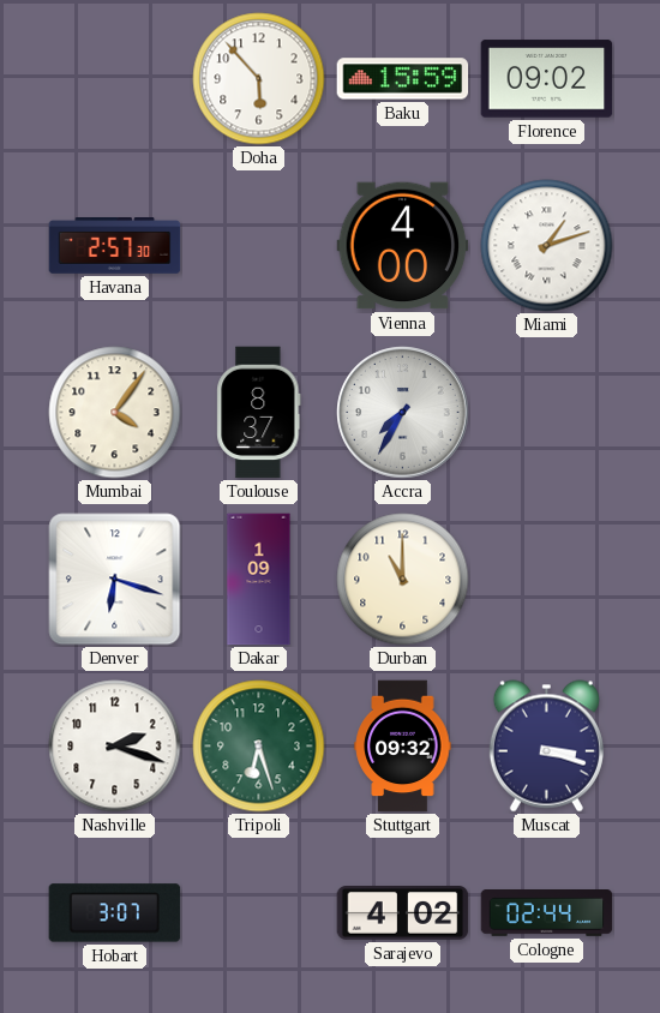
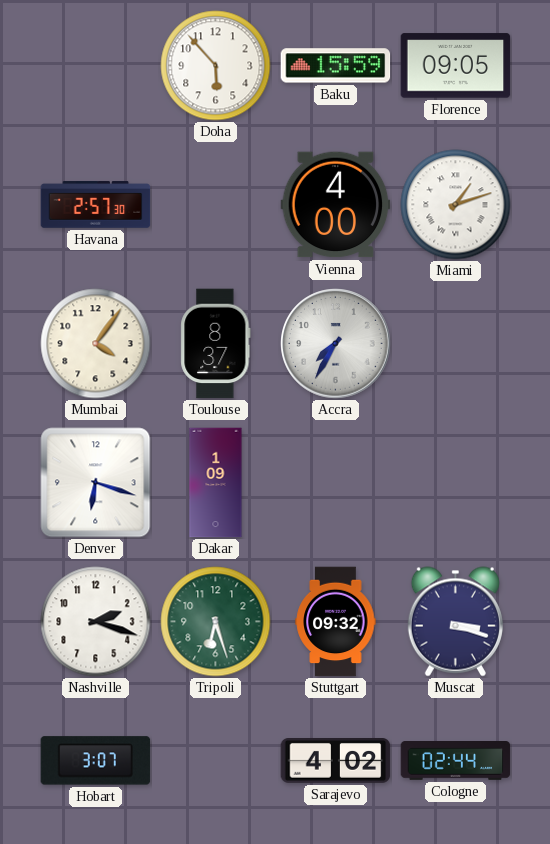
Florence: 09:02 -> 09:05 (456, 66)
Durban: 11:00 -> none (403, 580)
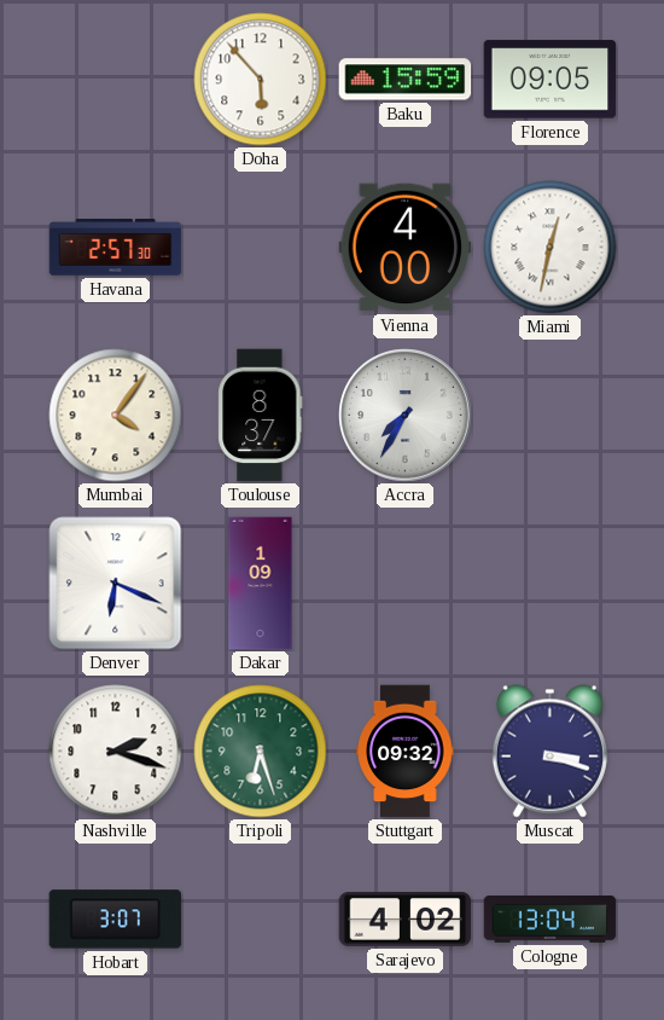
Miami: 1:12 -> 12:32 (551, 248)
Denver: 6:18 -> 6:19 (116, 584)
Cologne: 02:44 -> 13:04 (551, 920)
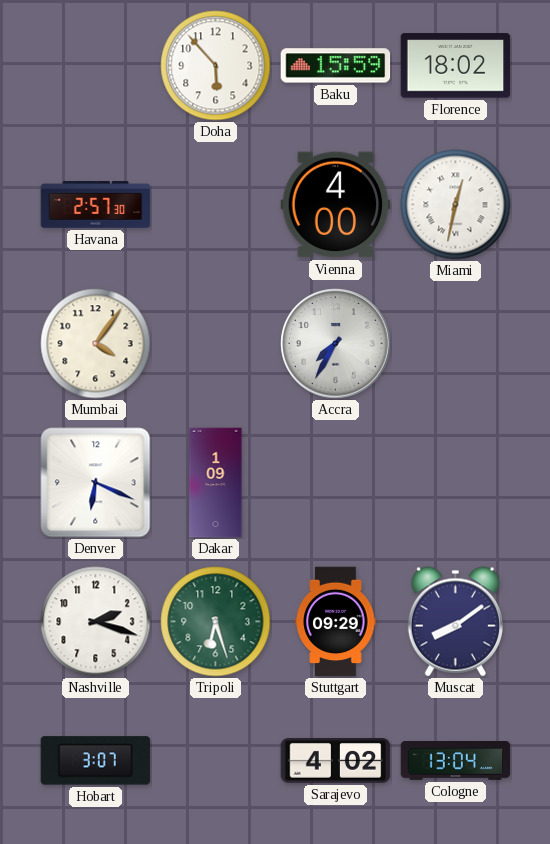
Florence: 09:05 -> 18:02 (456, 66)
Toulouse: 8:37 -> none (261, 416)
Stuttgart: 09:32 -> 09:29 (336, 622)
Muscat: 3:18 -> 8:09 (455, 622)
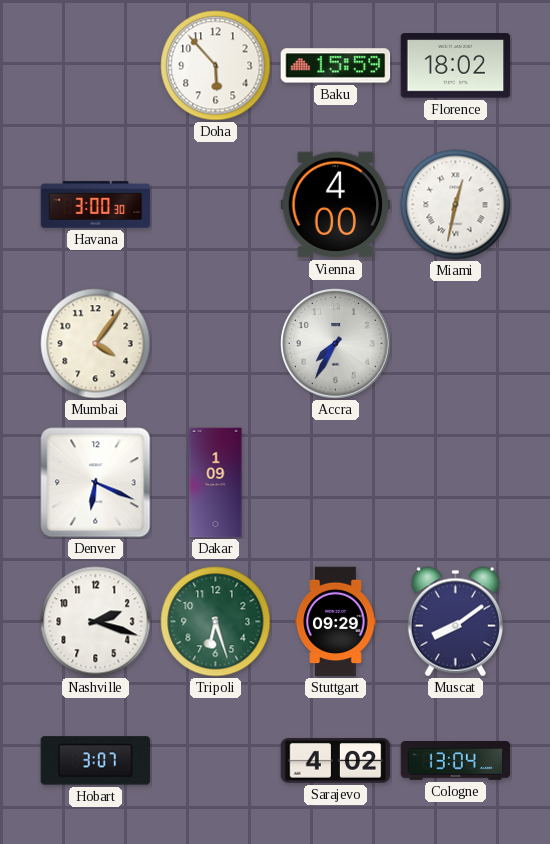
Havana: 2:57 -> 3:00 (96, 205)
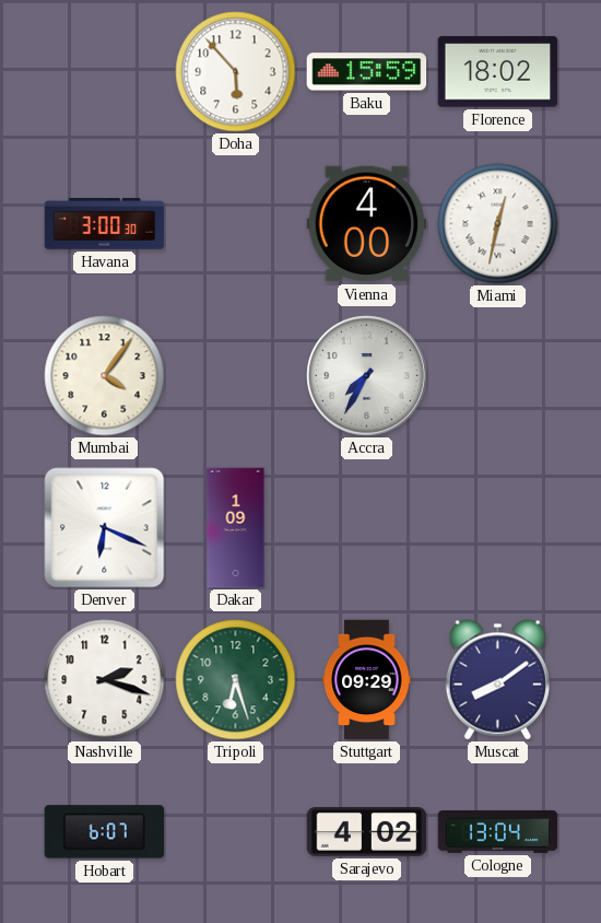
Hobart: 3:07 -> 6:07 (105, 832)
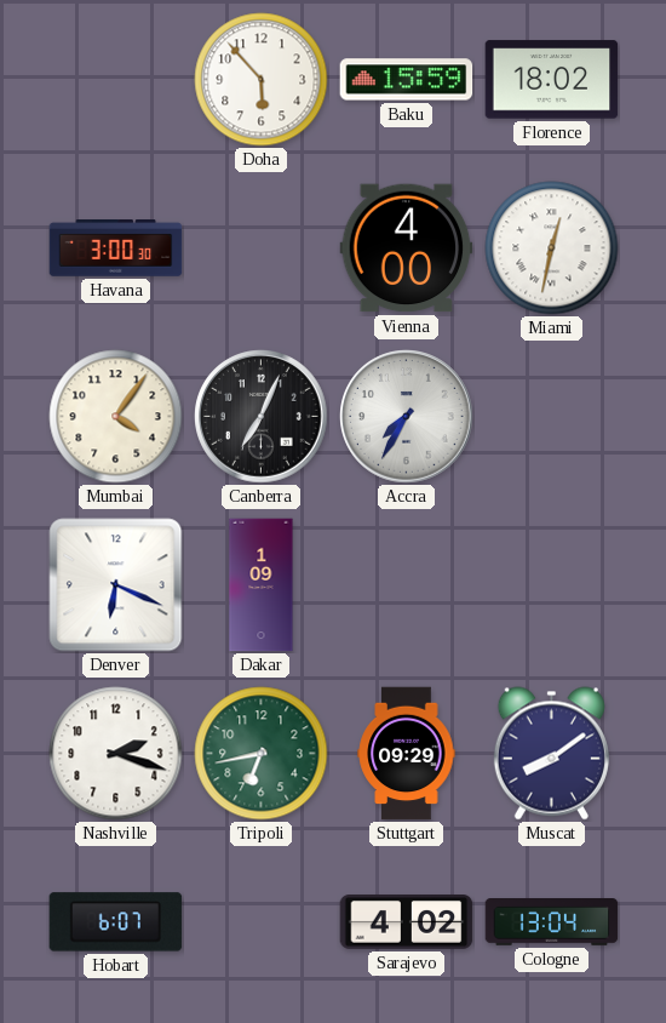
Canberra: none -> 7:04 (262, 417)
Tripoli: 6:27 -> 6:43 (262, 754)
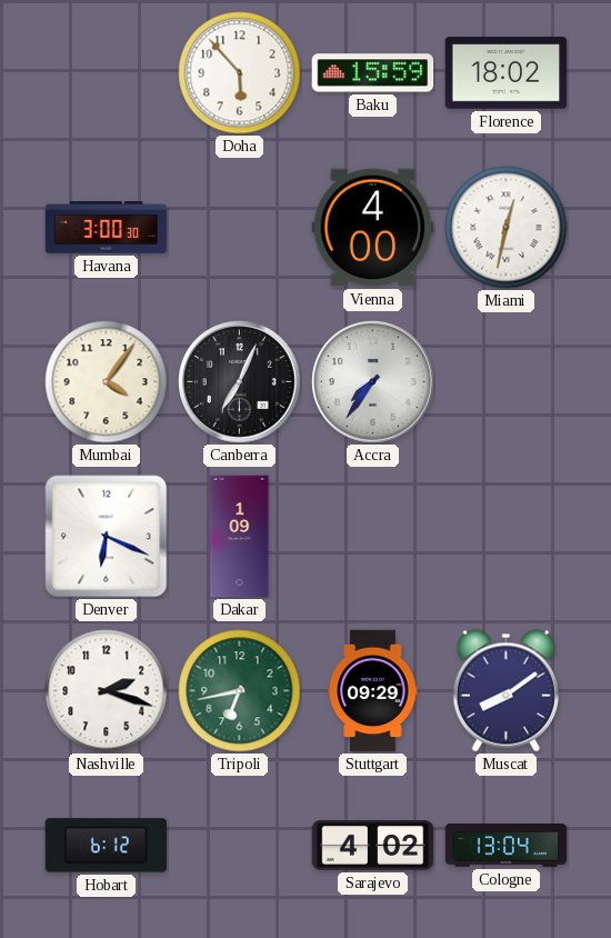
Accra: 7:35 -> 7:36 (373, 382)
Hobart: 6:07 -> 6:12 (107, 846)
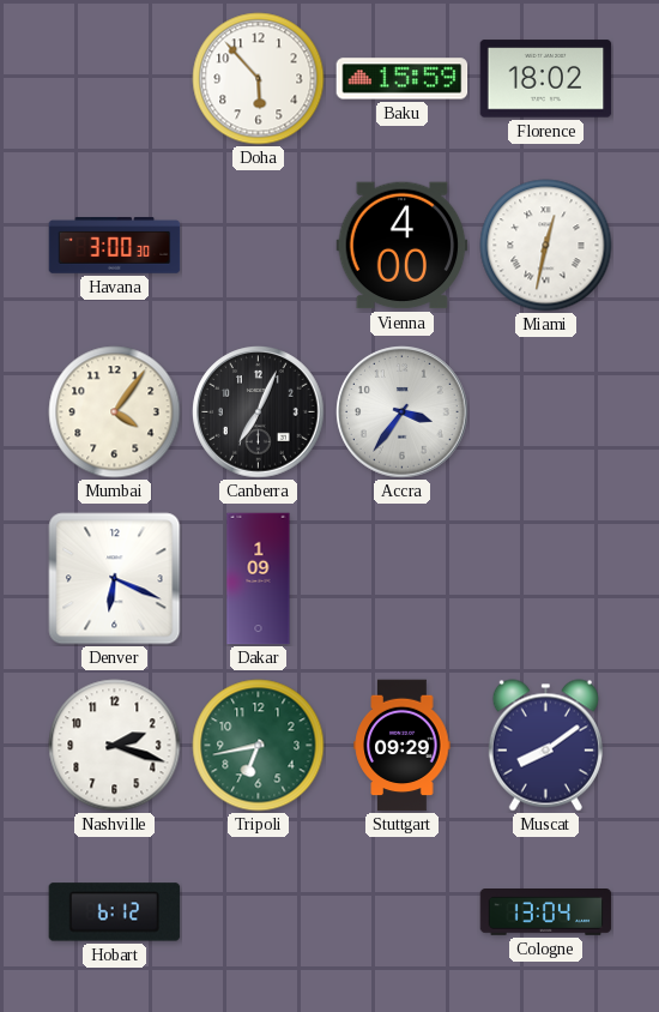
Accra: 7:36 -> 3:36 (403, 412)
Sarajevo: 4:02 -> none (373, 846)
